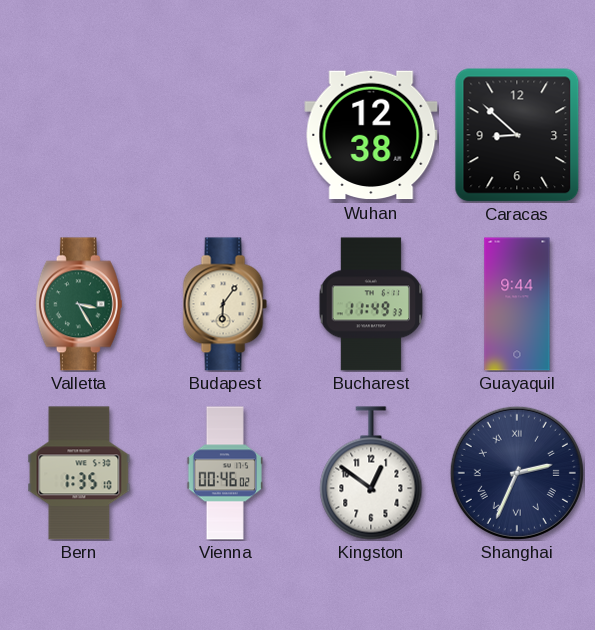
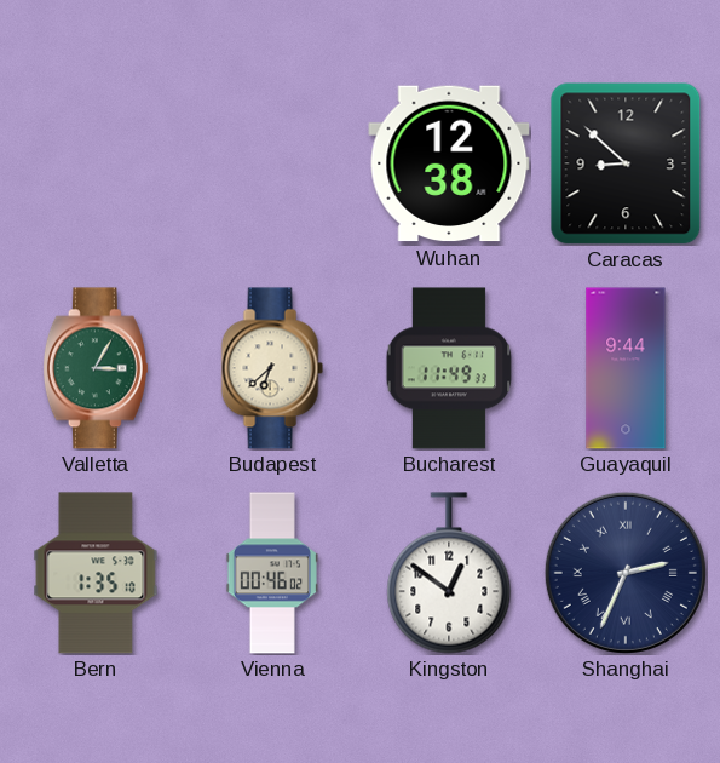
Valletta: 3:25 -> 3:05 (96, 368)
Budapest: 6:06 -> 6:38 (272, 368)
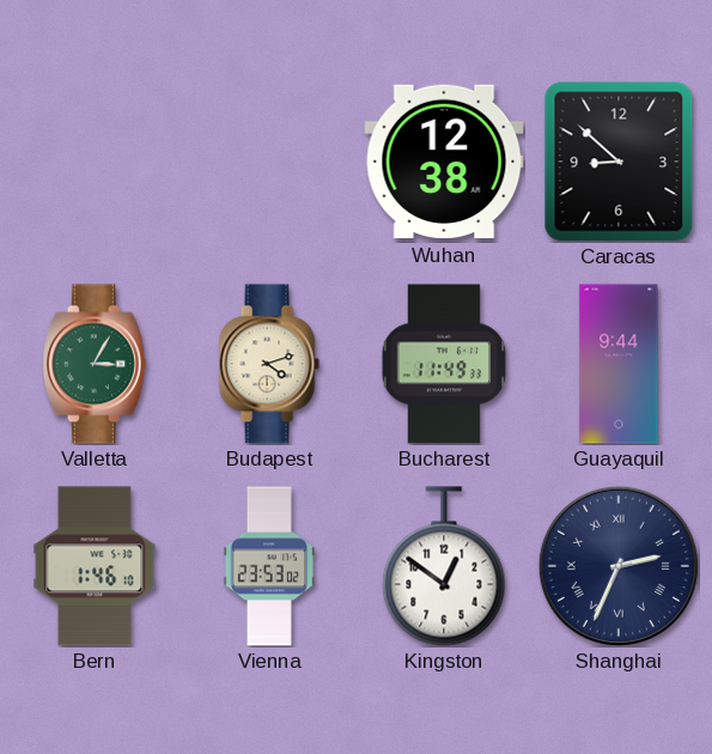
Budapest: 6:38 -> 4:12 (269, 364)
Bern: 1:35 -> 1:46 (95, 566)
Vienna: 00:46 -> 23:53 (268, 566)
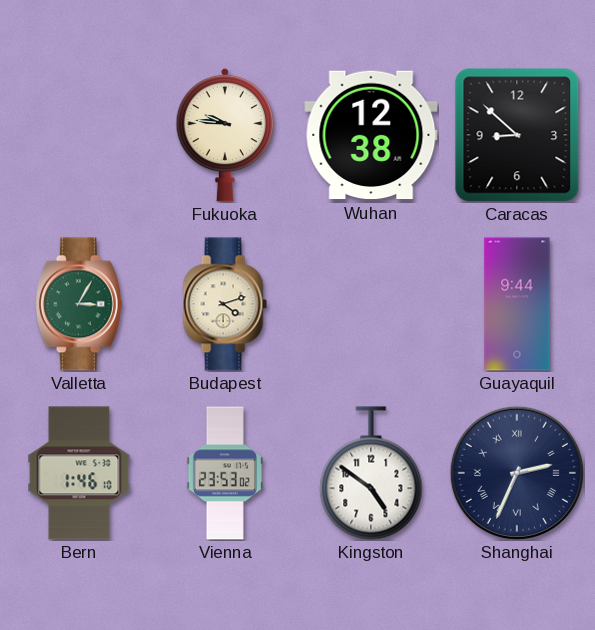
Fukuoka: none -> 9:46 (225, 135)
Bucharest: 11:49 -> none (444, 364)
Kingston: 12:51 -> 4:51 (371, 473)
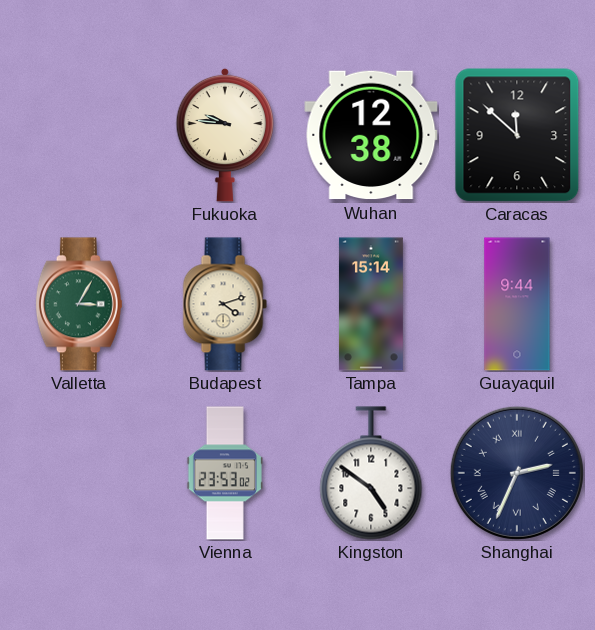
Caracas: 8:52 -> 11:52 (517, 135)
Tampa: none -> 15:14 (371, 304)
Bern: 1:46 -> none (79, 473)
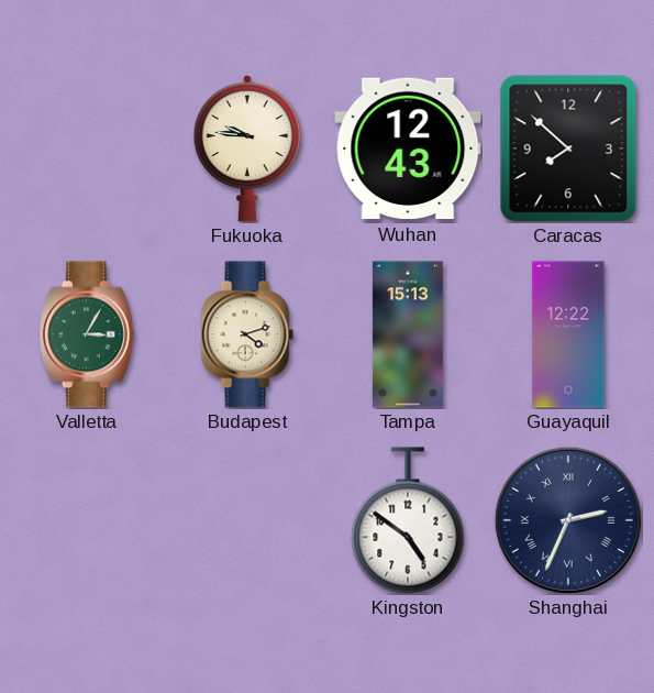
Wuhan: 12:38 -> 12:43 (408, 148)
Caracas: 11:52 -> 7:52 (568, 148)
Tampa: 15:14 -> 15:13 (408, 334)
Guayaquil: 9:44 -> 12:22 (568, 334)
Vienna: 23:53 -> none (224, 473)
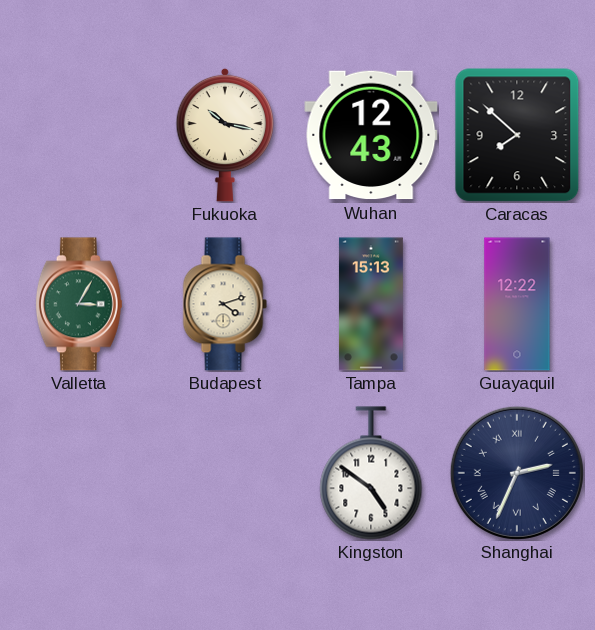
Fukuoka: 9:46 -> 10:17 (225, 135)
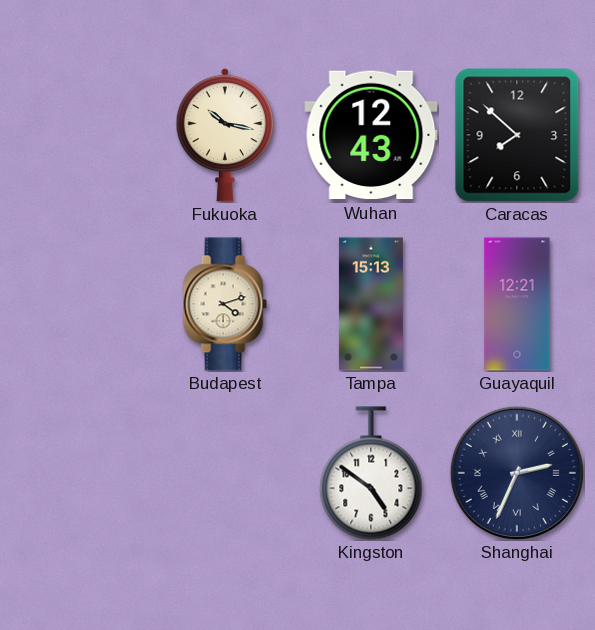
Valletta: 3:05 -> none (79, 304)
Guayaquil: 12:22 -> 12:21 (517, 304)
